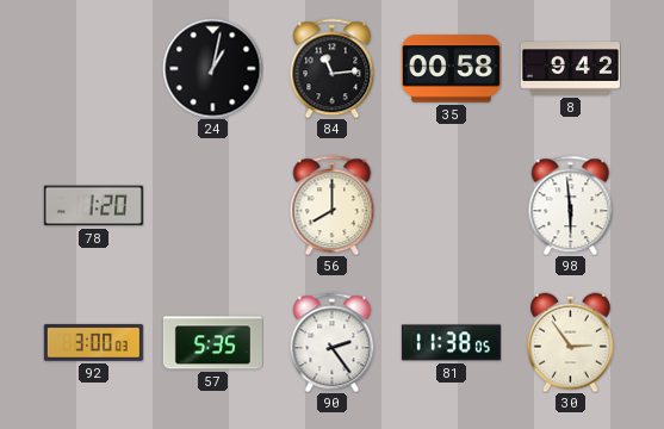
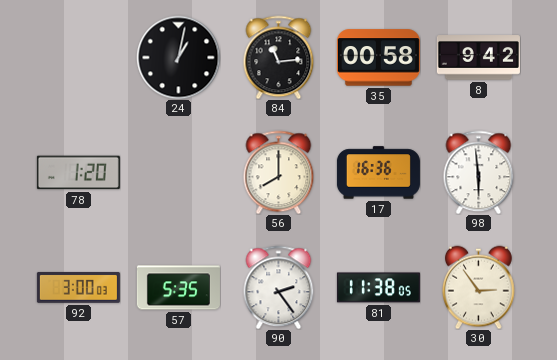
17: none -> 16:36 (378, 173)
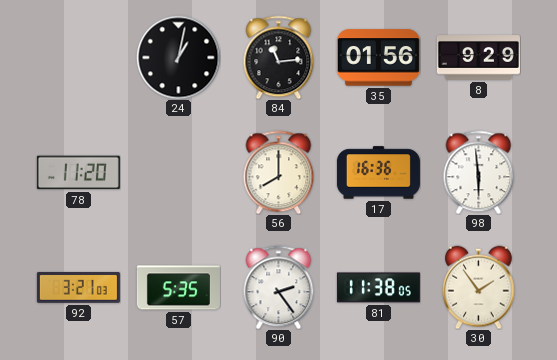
35: 00:58 -> 01:56 (378, 58)
8: 9:42 -> 9:29 (478, 58)
78: 1:20 -> 11:20 (78, 173)
92: 3:00 -> 3:21 (78, 287)
30: 2:54 -> 1:54 (479, 287)
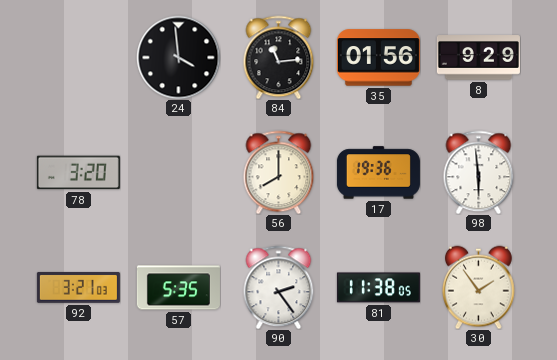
24: 1:02 -> 3:59 (178, 57)
78: 11:20 -> 3:20 (78, 173)
17: 16:36 -> 19:36 (378, 173)
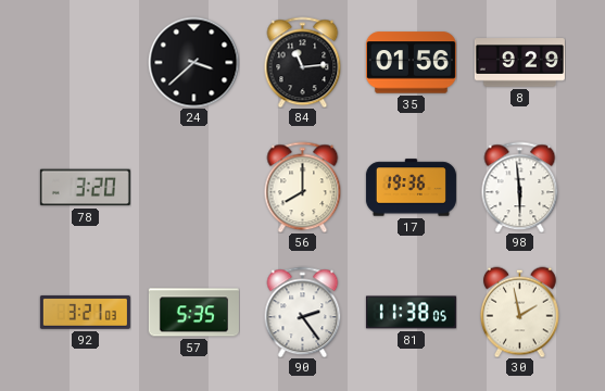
24: 3:59 -> 3:38 (193, 62)
30: 1:54 -> 1:58 (520, 312)
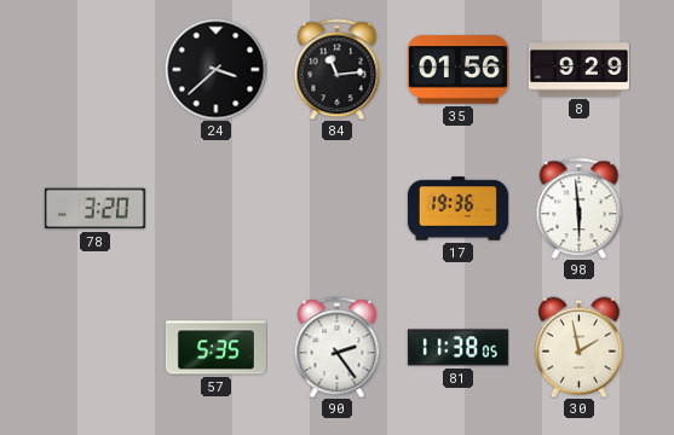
56: 8:00 -> none (303, 187)
92: 3:21 -> none (85, 312)
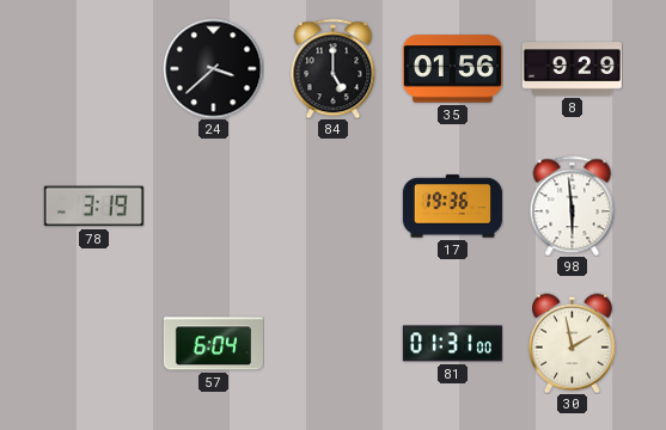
84: 11:14 -> 5:00 (334, 68)
78: 3:20 -> 3:19 (93, 207)
57: 5:35 -> 6:04 (213, 344)
90: 2:24 -> none (338, 347)
81: 11:38 -> 01:31 (452, 344)
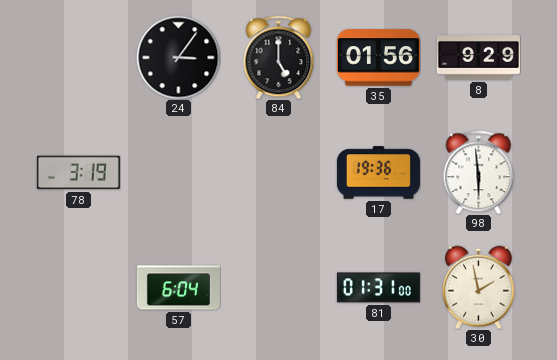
24: 3:38 -> 3:06 (178, 57)
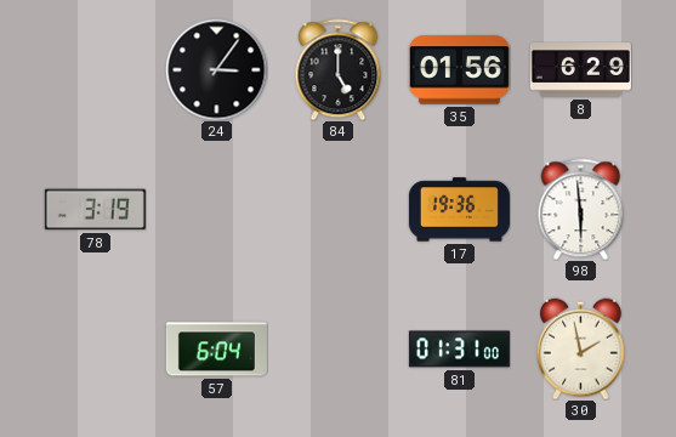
8: 9:29 -> 6:29 (580, 70)
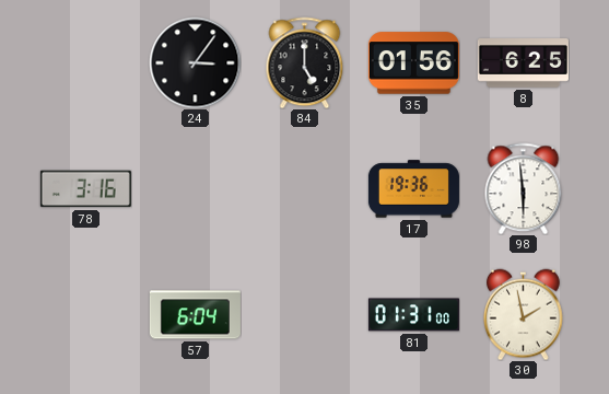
8: 6:29 -> 6:25 (523, 63)
78: 3:19 -> 3:16 (85, 189)
